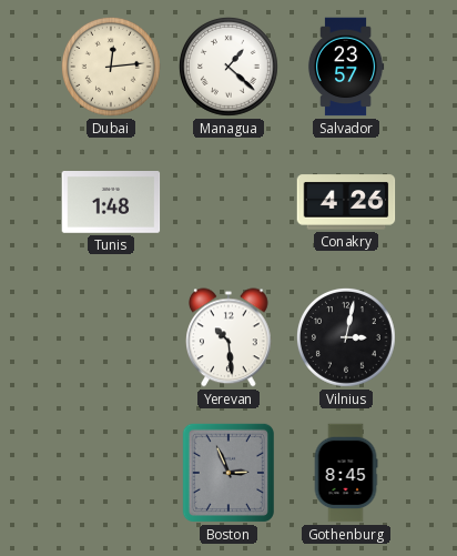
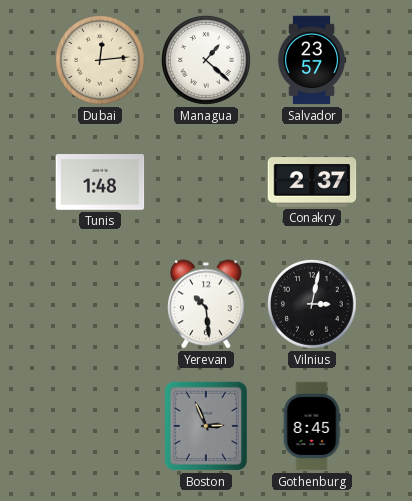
Conakry: 4:26 -> 2:37 (312, 182)
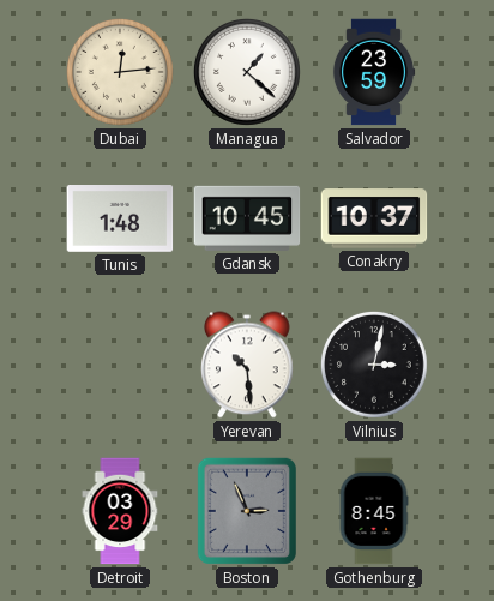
Salvador: 23:57 -> 23:59 (374, 72)
Gdansk: none -> 10:45 (247, 218)
Conakry: 2:37 -> 10:37 (374, 218)
Detroit: none -> 03:29 (120, 511)
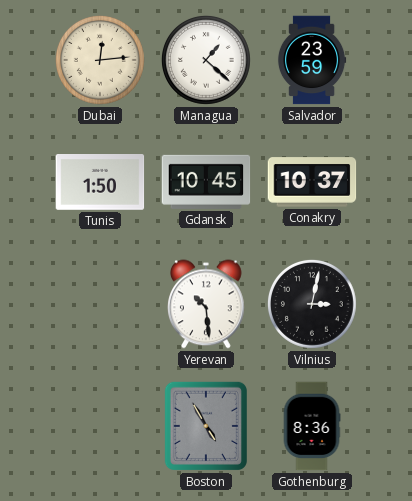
Tunis: 1:48 -> 1:50 (100, 183)
Detroit: 03:29 -> none (120, 511)
Boston: 2:56 -> 4:55 (206, 426)
Gothenburg: 8:45 -> 8:36 (312, 426)
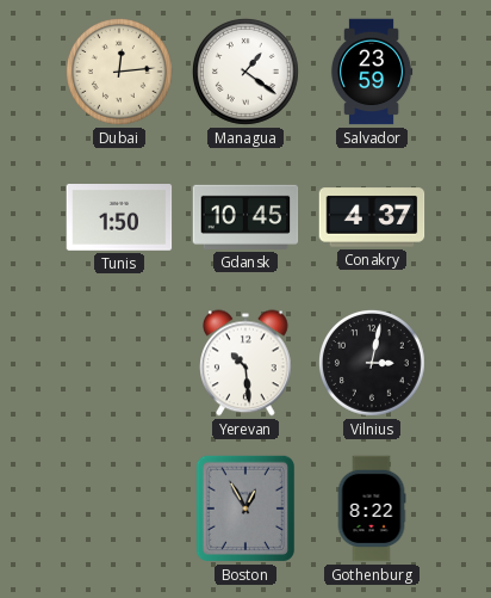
Managua: 1:22 -> 1:21 (245, 72)
Conakry: 10:37 -> 4:37 (372, 217)
Boston: 4:55 -> 12:55 (245, 508)
Gothenburg: 8:36 -> 8:22 (372, 508)
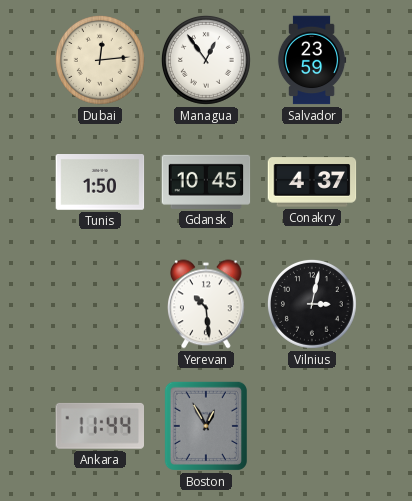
Managua: 1:21 -> 12:54 (206, 60)
Ankara: none -> 11:44 (100, 426)
Gothenburg: 8:22 -> none (372, 508)
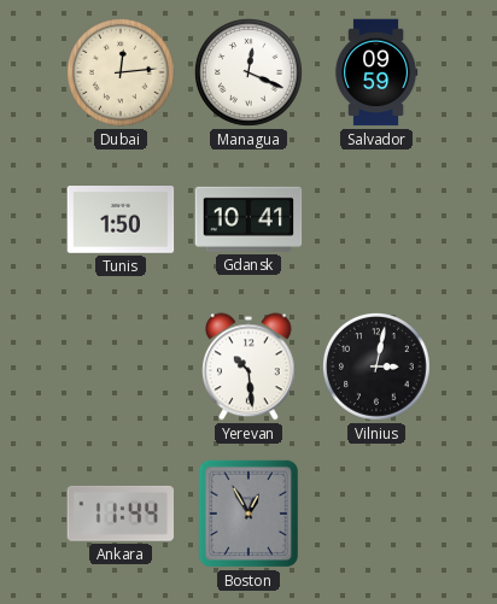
Managua: 12:54 -> 12:19 (248, 72)
Salvador: 23:59 -> 09:59 (376, 72)
Gdansk: 10:45 -> 10:41 (248, 219)
Conakry: 4:37 -> none (312, 182)
